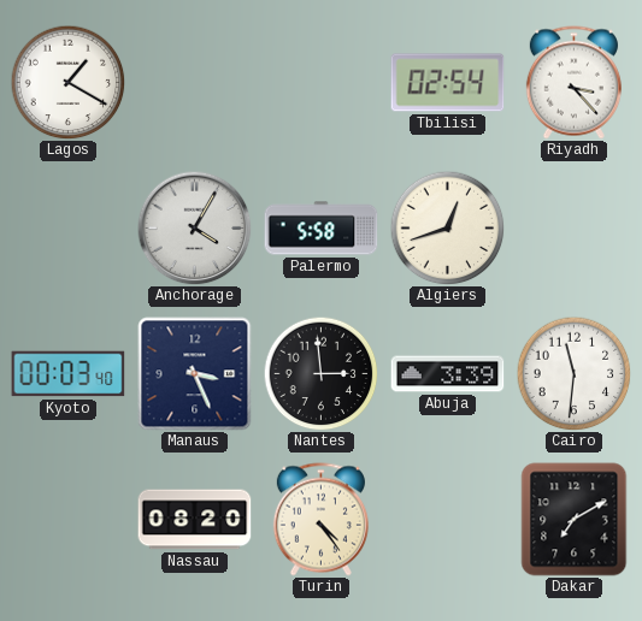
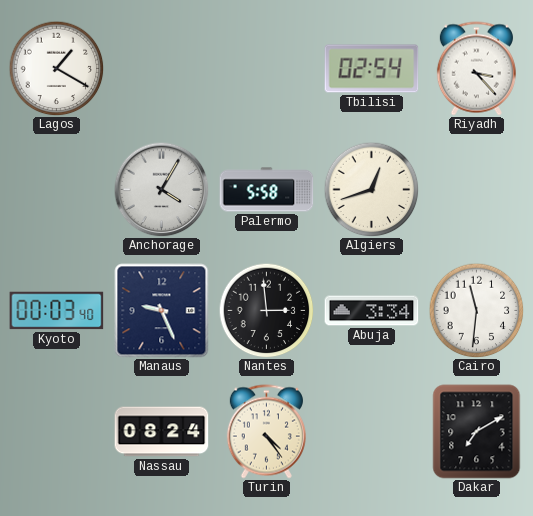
Manaus: 3:26 -> 9:26 (162, 311)
Abuja: 3:39 -> 3:34 (372, 311)
Nassau: 08:20 -> 08:24 (162, 432)
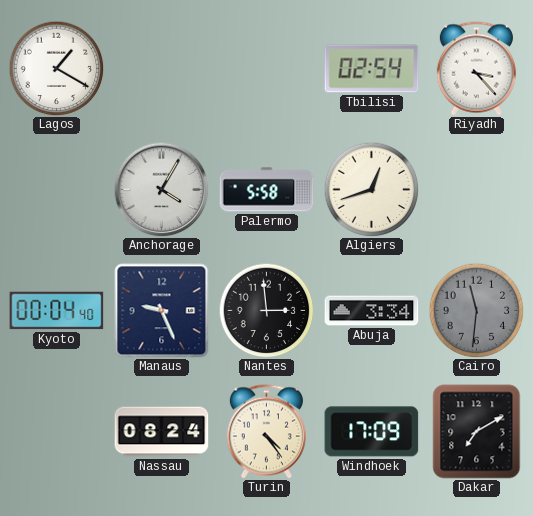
Kyoto: 00:03 -> 00:04 (57, 311)
Cairo dial: white -> grey (476, 310)
Windhoek: none -> 17:09 (372, 432)
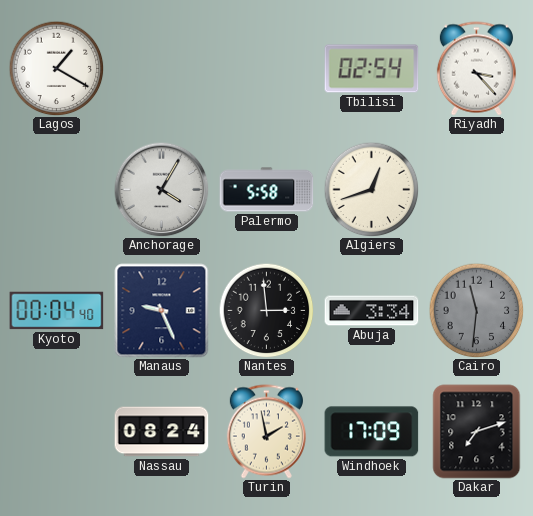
Turin: 4:24 -> 1:58 (266, 432)
Dakar: 7:10 -> 7:12 (477, 432)
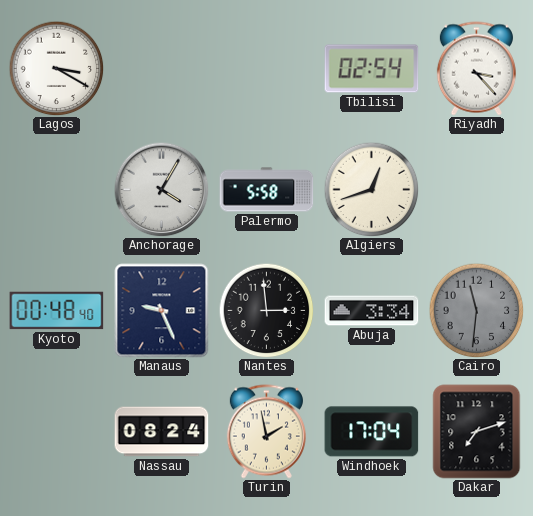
Lagos: 1:20 -> 3:20 (56, 68)
Kyoto: 00:04 -> 00:48 (57, 311)
Windhoek: 17:09 -> 17:04 (372, 432)
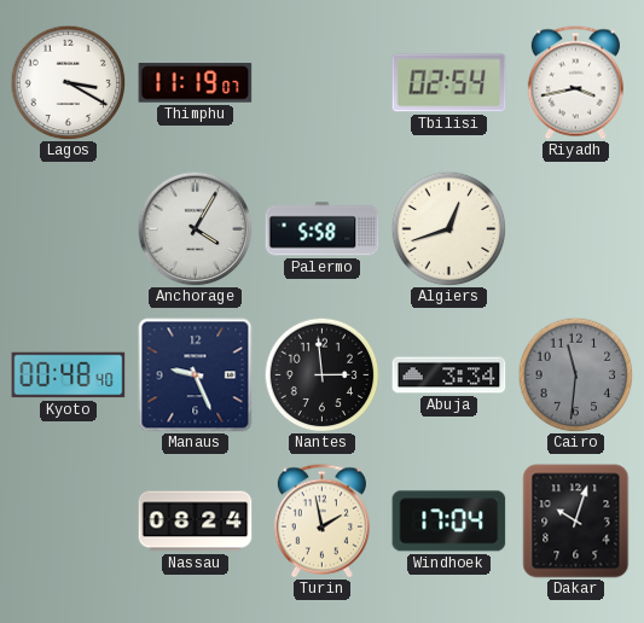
Thimphu: none -> 11:19 (196, 83)
Riyadh: 3:23 -> 3:43 (575, 83)
Dakar: 7:12 -> 10:03 (576, 522)
